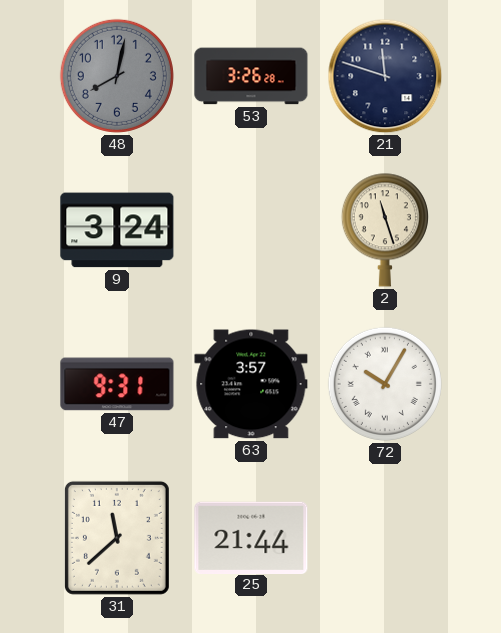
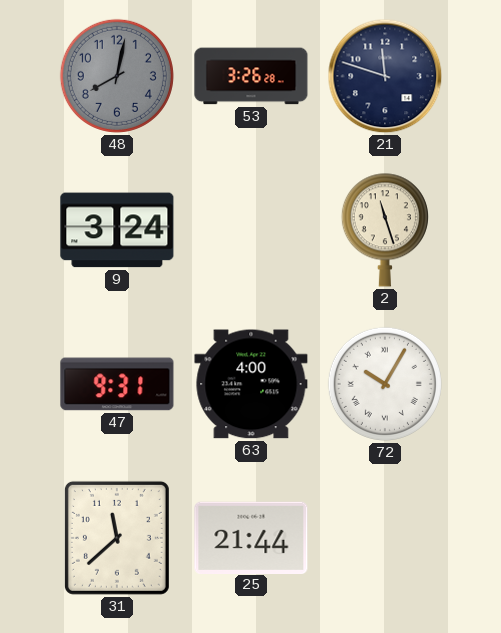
63: 3:57 -> 4:00 (251, 384)
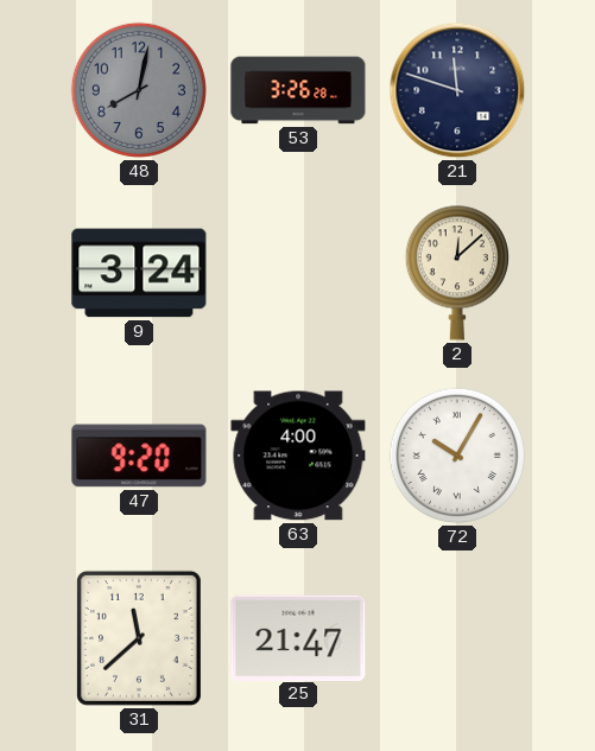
2: 11:27 -> 12:08 (457, 273)
47: 9:31 -> 9:20 (139, 456)
25: 21:44 -> 21:47 (298, 637)
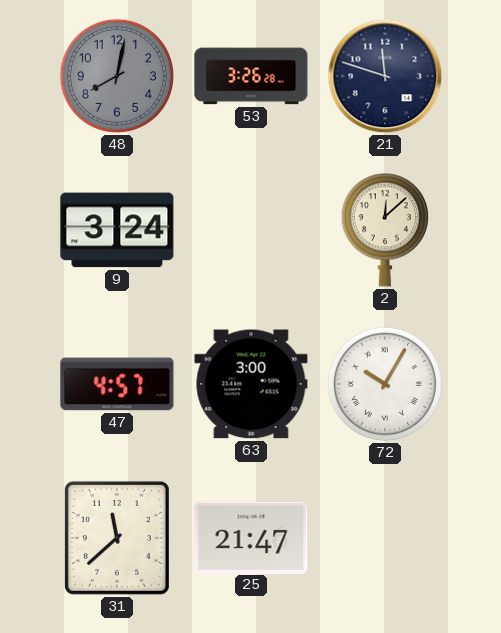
47: 9:20 -> 4:57 (117, 384)
63: 4:00 -> 3:00 (251, 384)
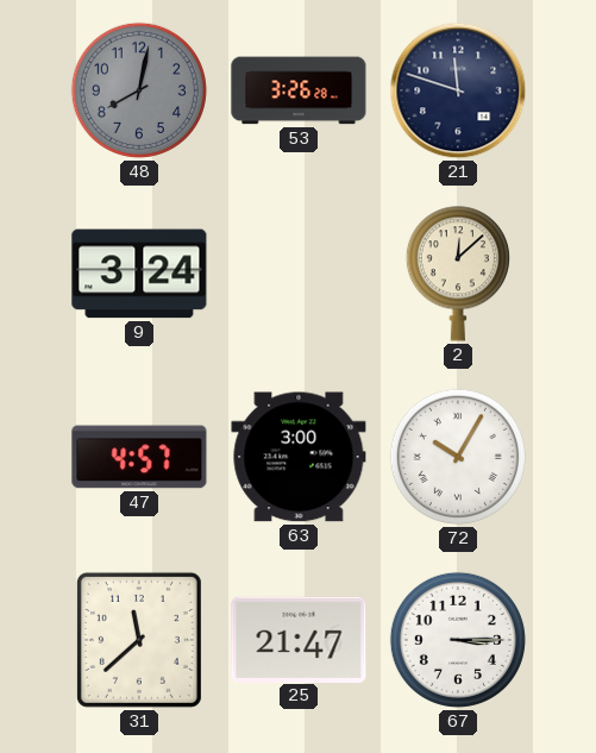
67: none -> 3:15 (458, 640)
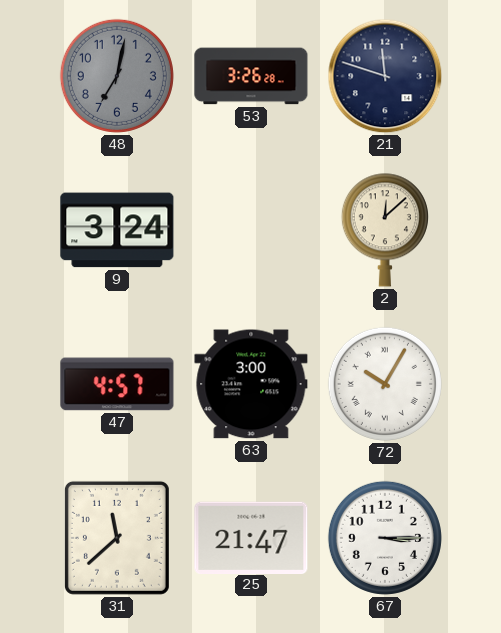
48: 8:02 -> 7:02 (117, 76)
